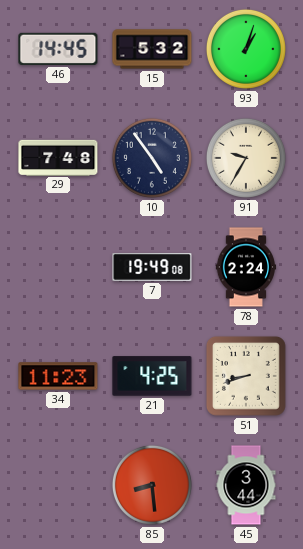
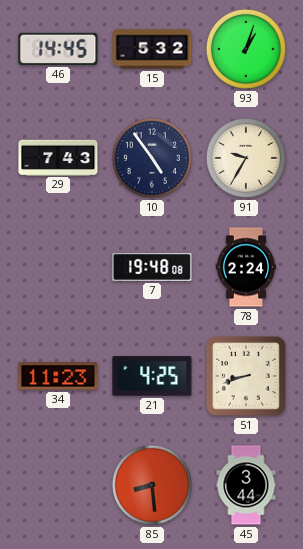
29: 7:48 -> 7:43 (58, 157)
7: 19:49 -> 19:48 (152, 267)
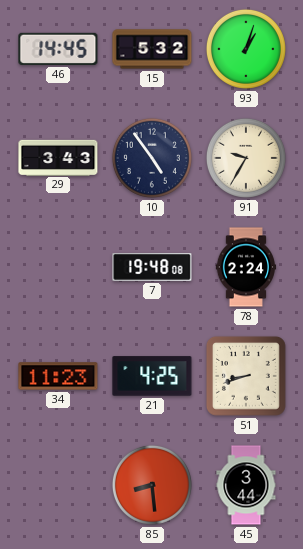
29: 7:43 -> 3:43 (58, 157)
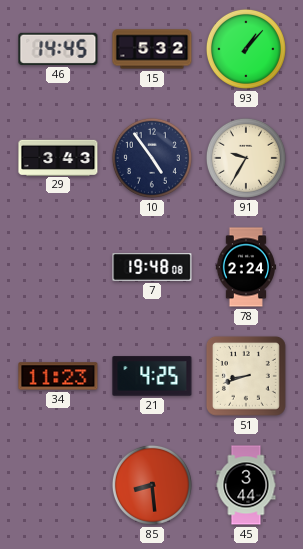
93: 1:03 -> 1:07 (246, 49)
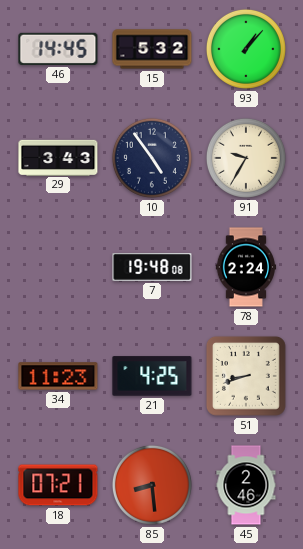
18: none -> 07:21 (58, 485)
45: 3:44 -> 2:46 (246, 485)
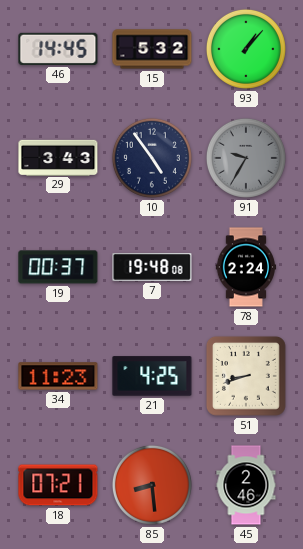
91 dial: cream -> grey (246, 158)
19: none -> 00:37 (58, 267)
